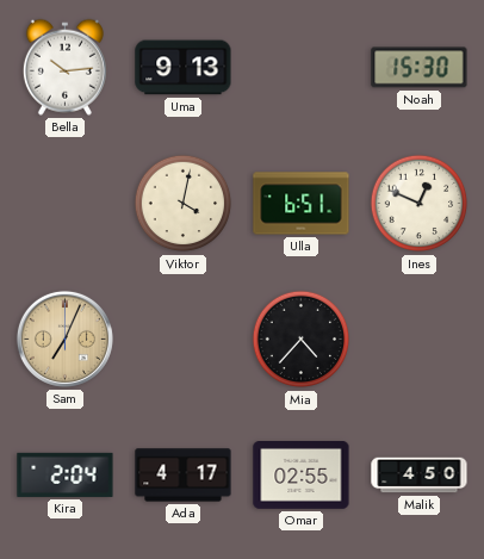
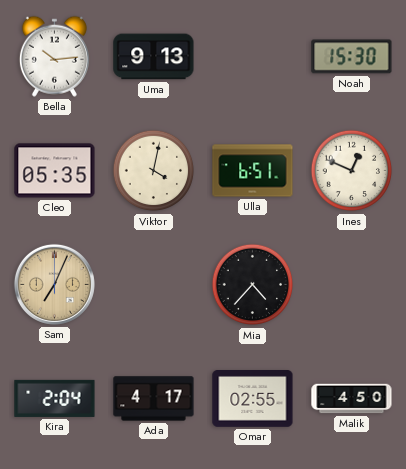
Cleo: none -> 05:35 (55, 171)
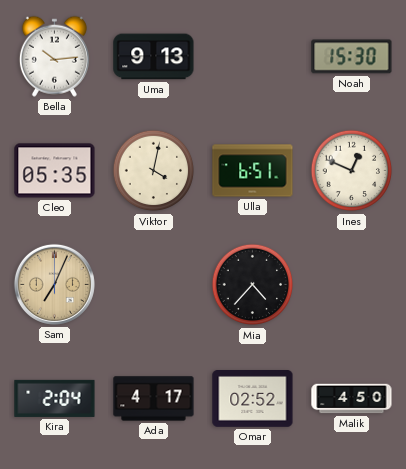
Omar: 02:55 -> 02:52 (253, 399)
